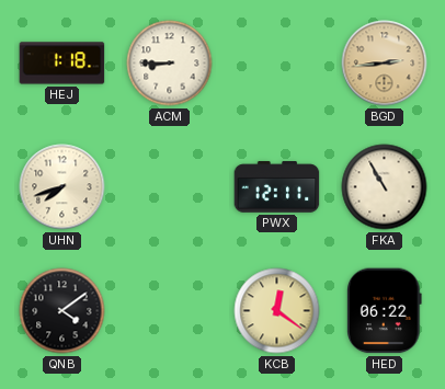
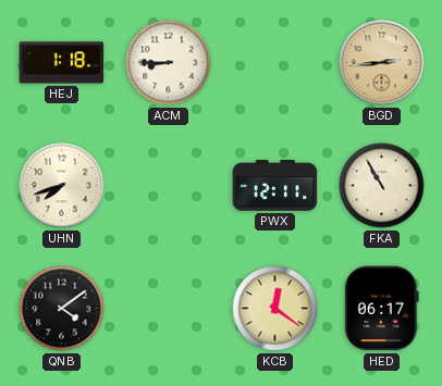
HED: 06:22 -> 06:17 (381, 309)
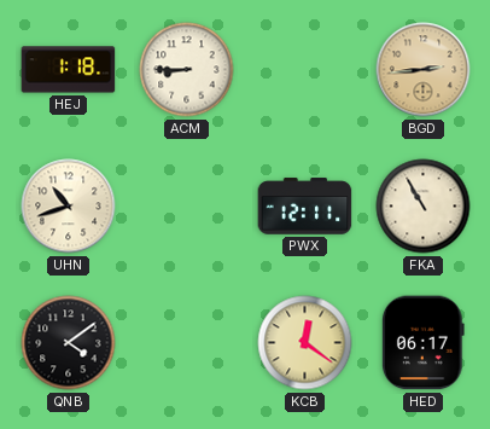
UHN: 7:42 -> 10:42 (69, 207)
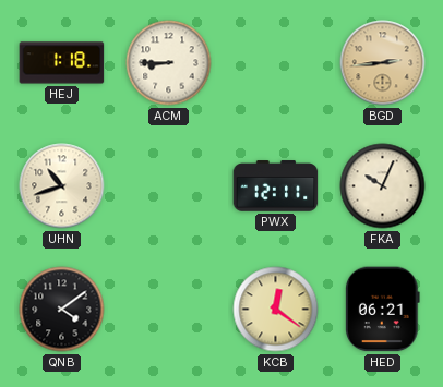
FKA: 10:55 -> 10:04 (383, 186)
HED: 06:17 -> 06:21 (382, 310)
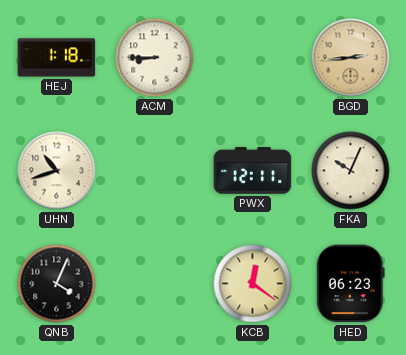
QNB: 4:09 -> 4:04 (57, 284)
HED: 06:21 -> 06:23 (350, 284)
